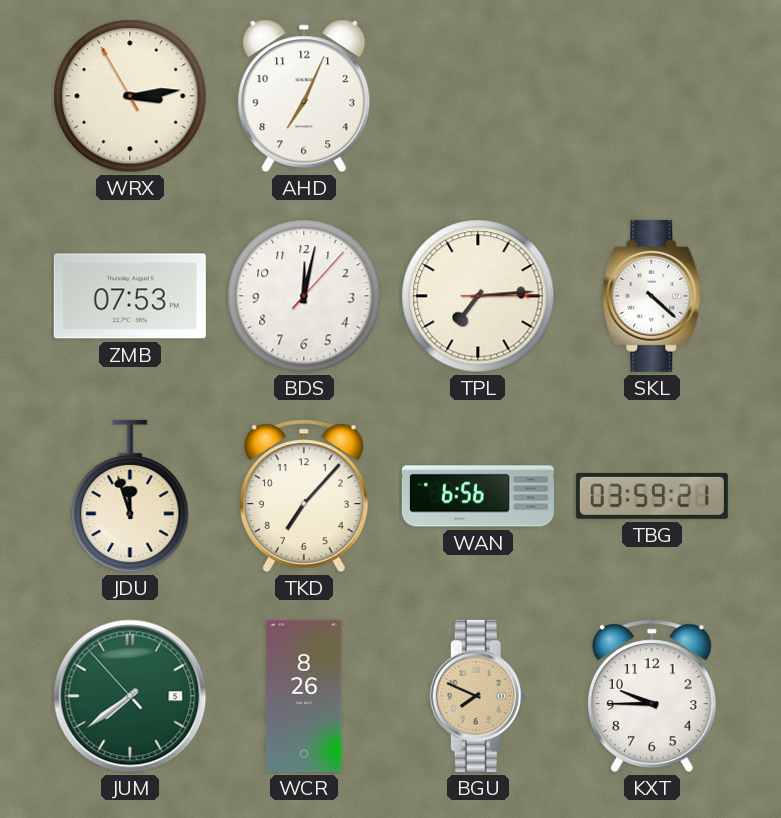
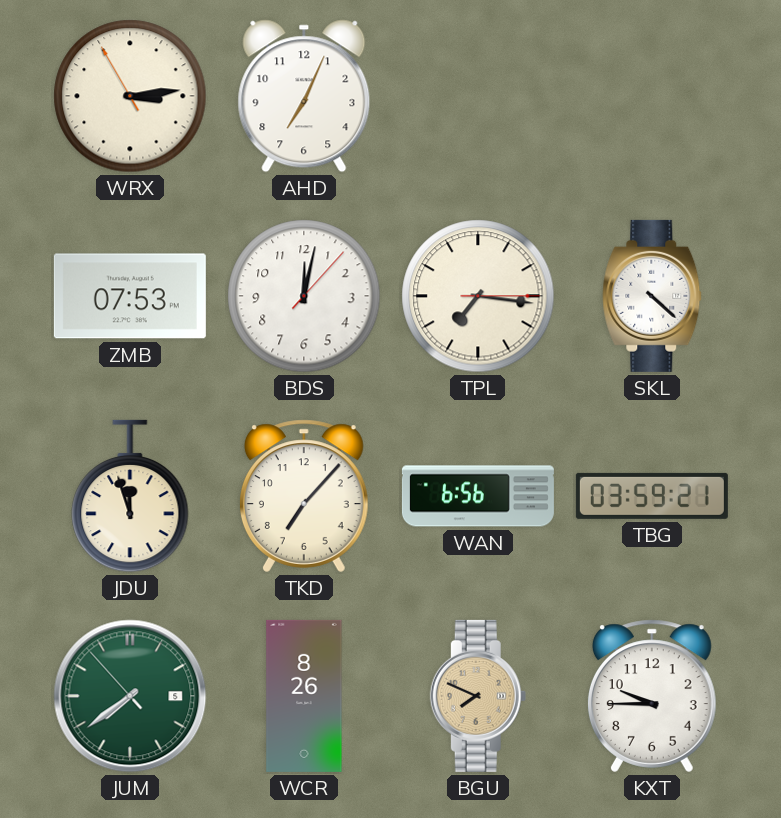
TPL: 7:14 -> 7:16 (478, 296)
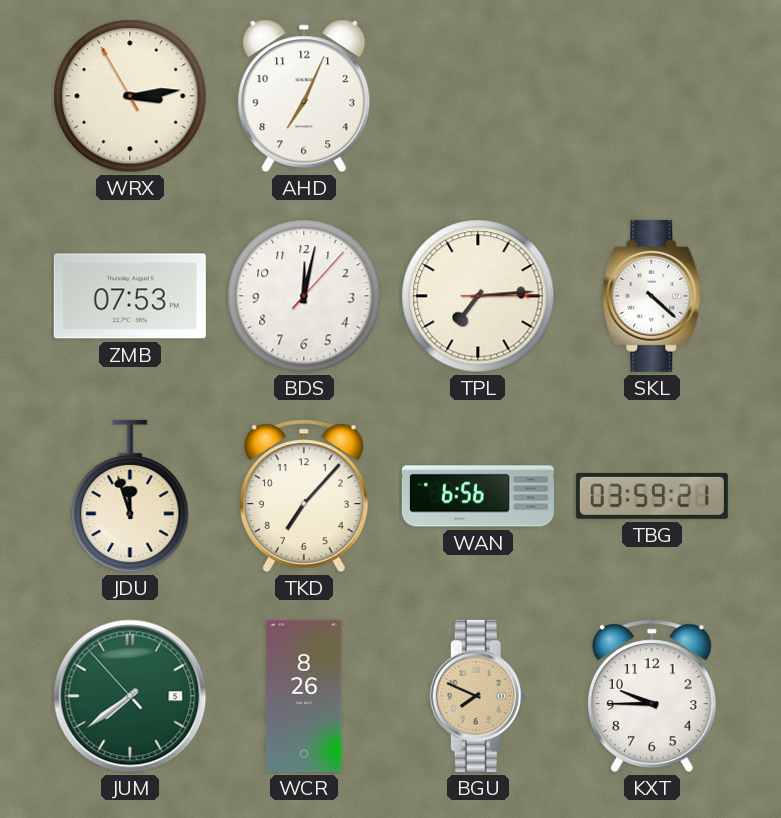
TPL: 7:16 -> 7:14 (478, 296)
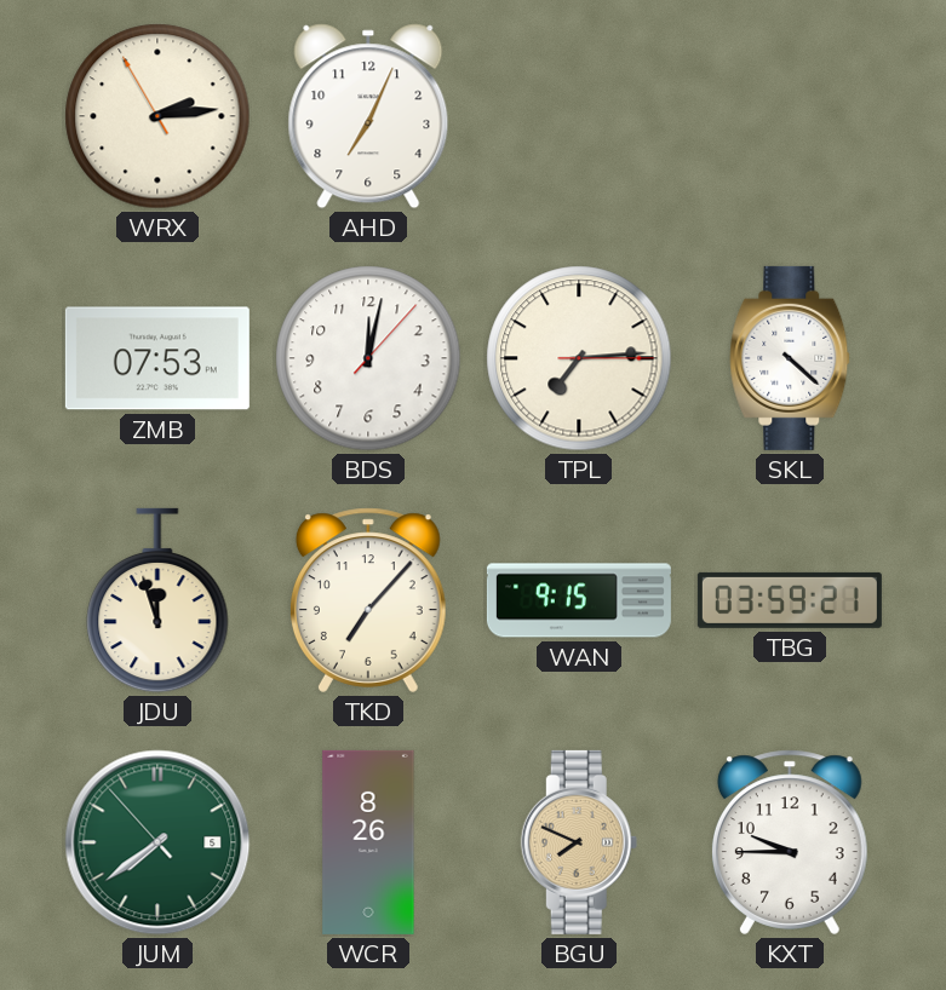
WRX: 3:13 -> 2:13 (157, 116)
WAN: 6:56 -> 9:15 (579, 600)
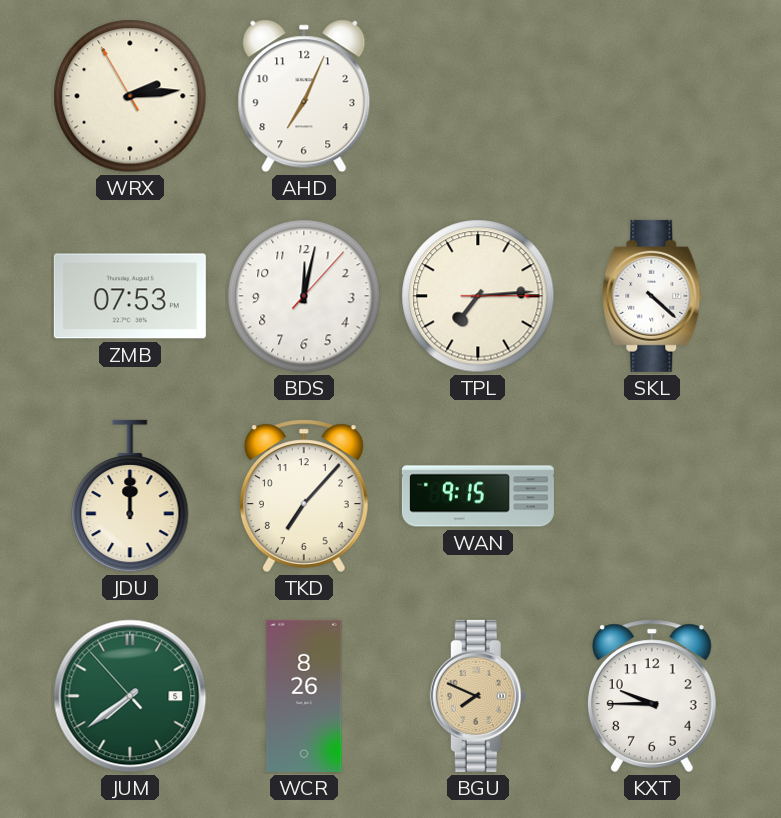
JDU: 11:57 -> 12:00 (130, 496)
TBG: 03:59 -> none (790, 600)
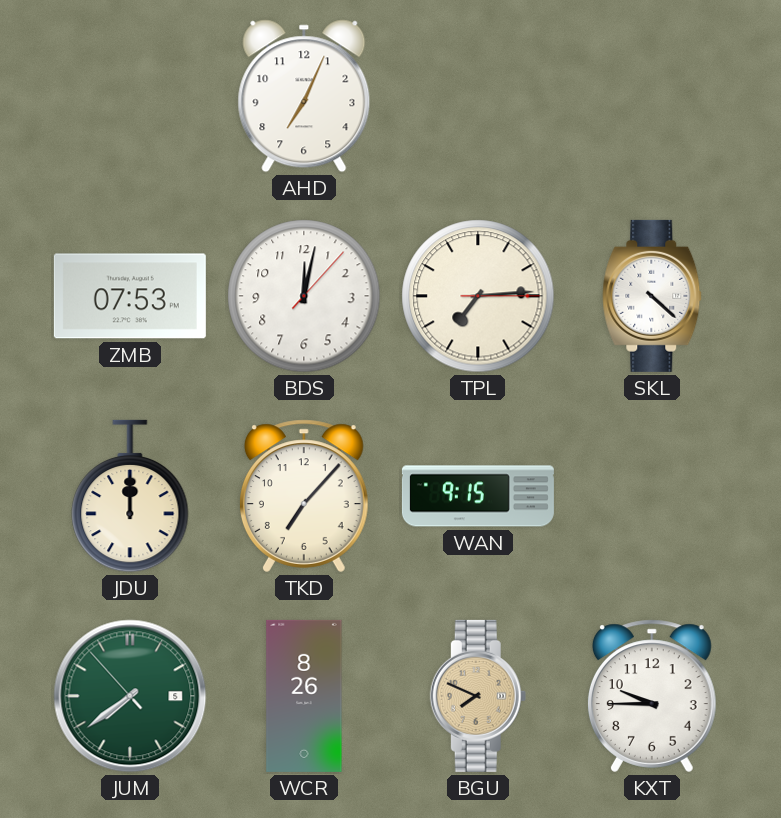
WRX: 2:13 -> none (130, 96)
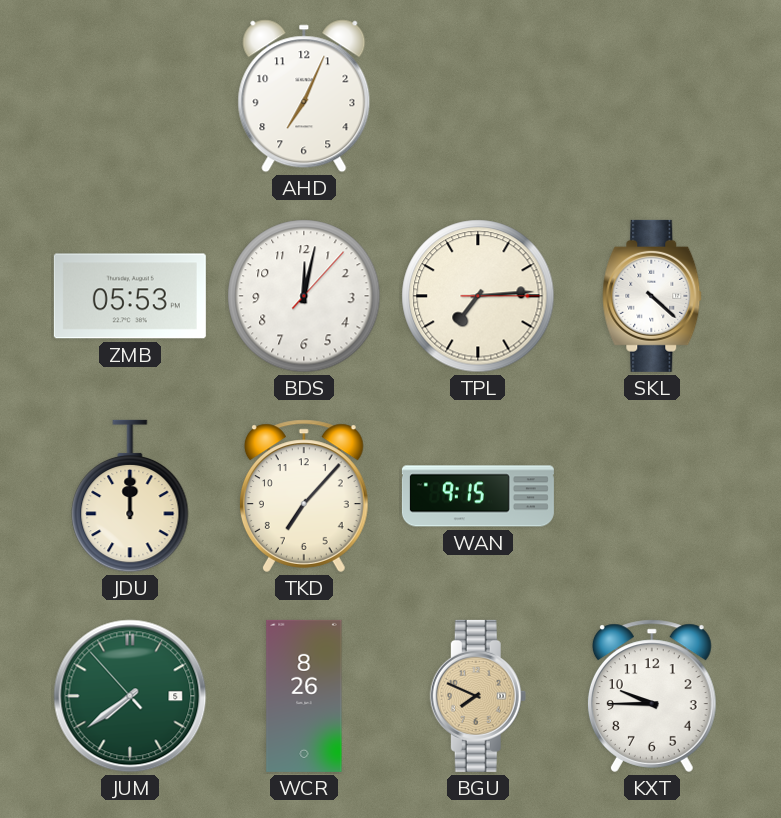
ZMB: 07:53 -> 05:53 (130, 296)
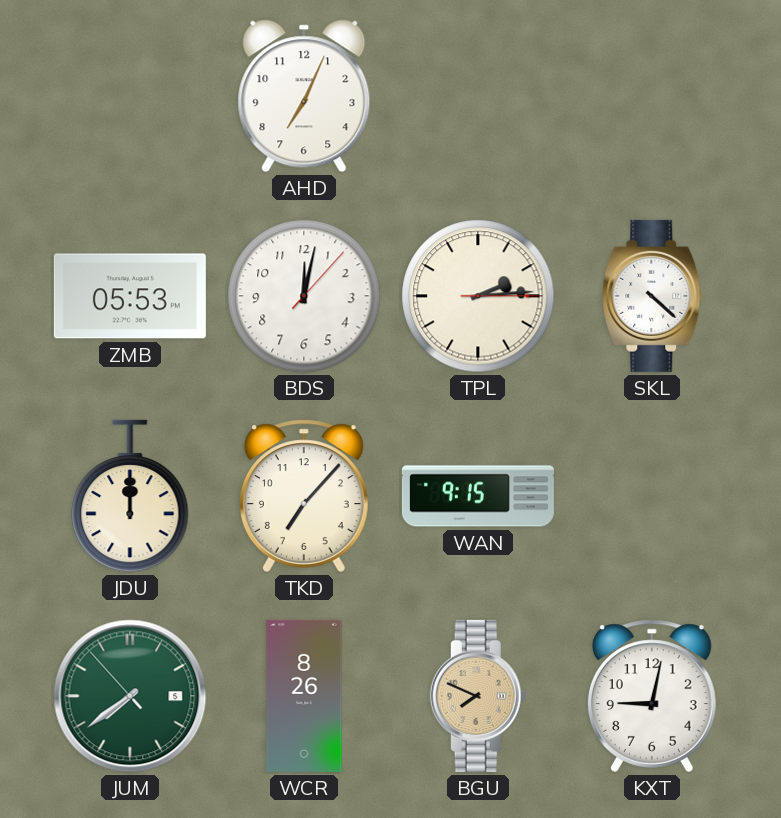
TPL: 7:14 -> 2:14 (478, 296)
KXT: 9:45 -> 9:02 (652, 696)
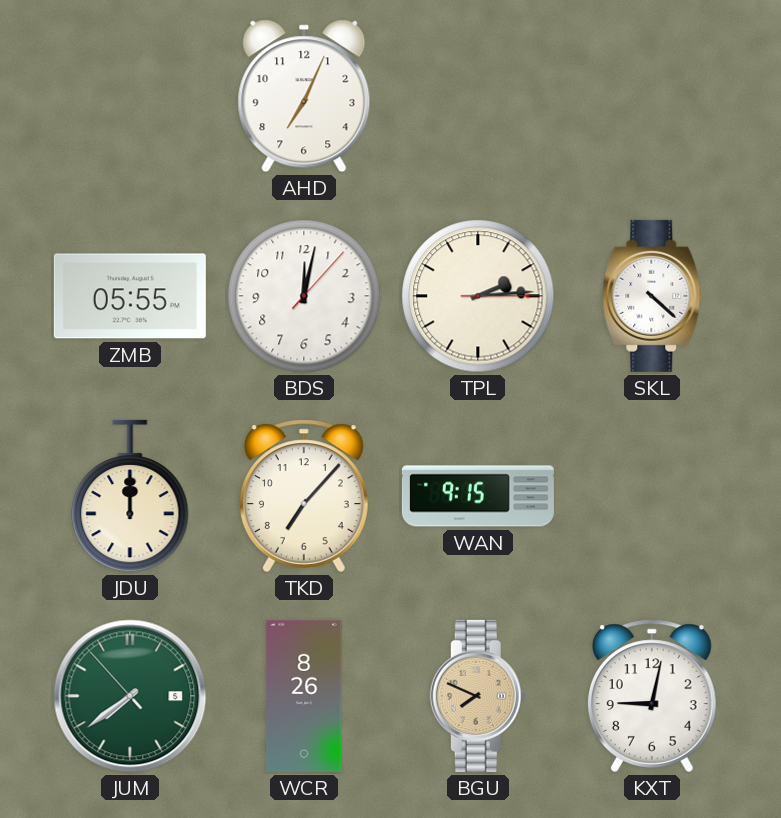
ZMB: 05:53 -> 05:55 (130, 296)
